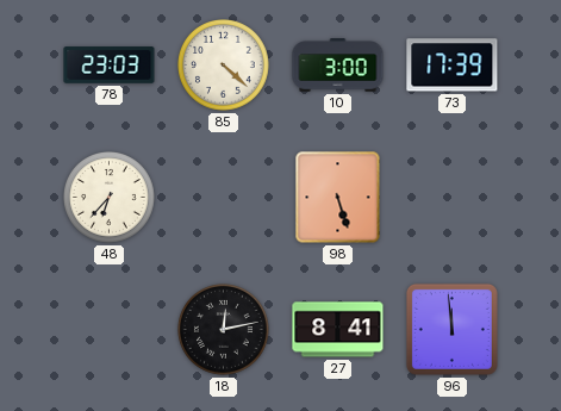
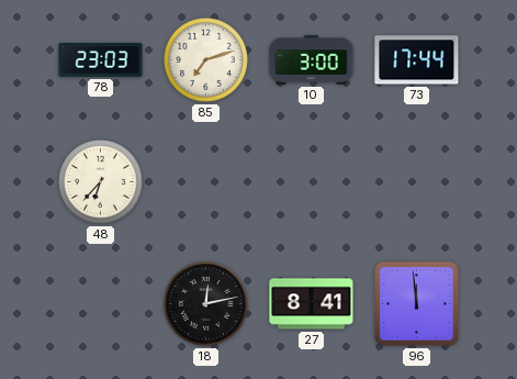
85: 4:22 -> 7:12 (206, 60)
73: 17:39 -> 17:44 (417, 60)
98: 5:27 -> none (338, 198)
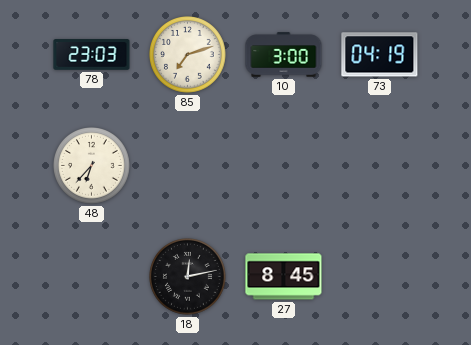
73: 17:44 -> 04:19 (380, 55)
27: 8:41 -> 8:45 (284, 277)
96: 11:59 -> none (416, 303)
